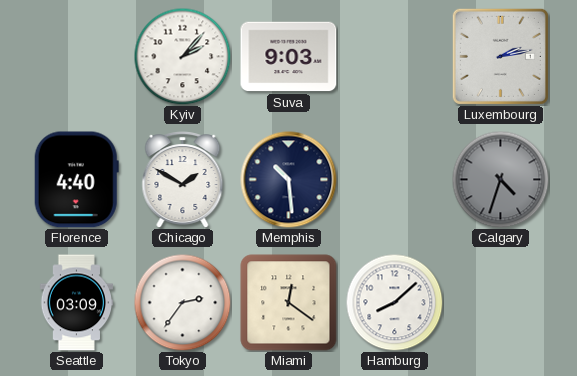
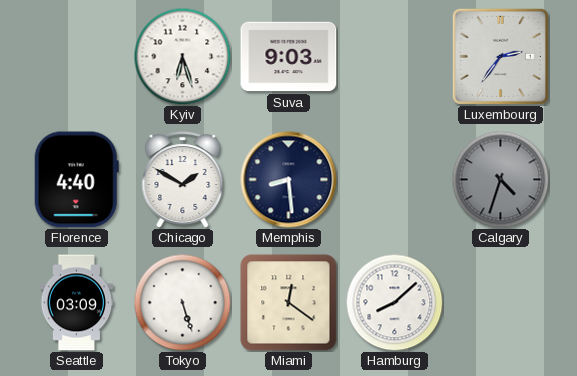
Kyiv: 2:07 -> 6:27 (182, 56)
Luxembourg: 2:13 -> 2:36 (500, 56)
Memphis: 10:29 -> 8:29 (289, 180)
Tokyo: 2:36 -> 5:27 (182, 302)
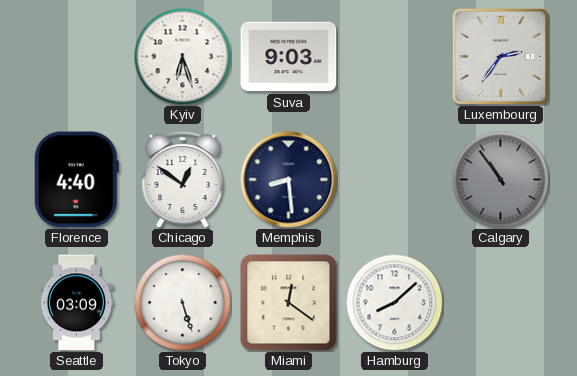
Chicago: 1:50 -> 12:51 (183, 180)
Calgary: 4:33 -> 10:54 (500, 179)
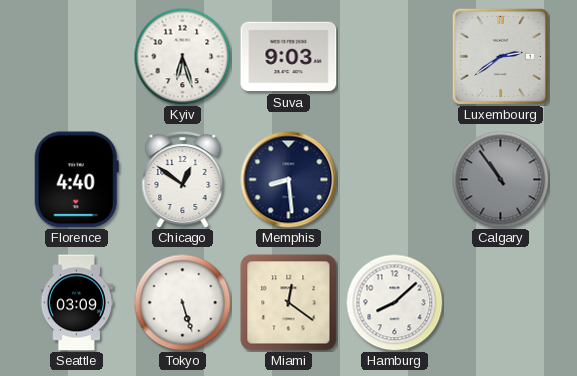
Luxembourg: 2:36 -> 2:39 (500, 56)
